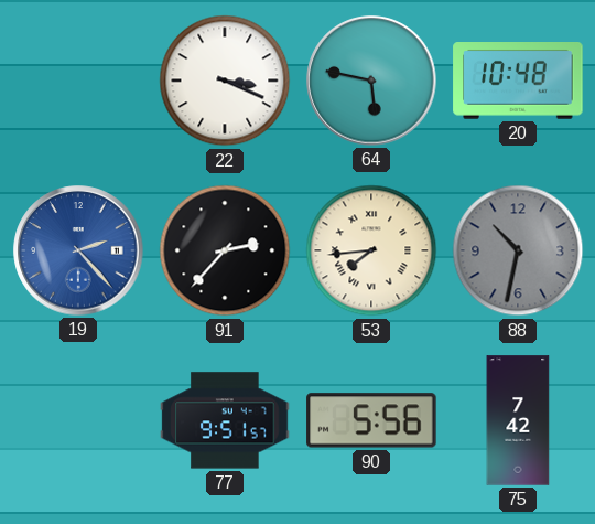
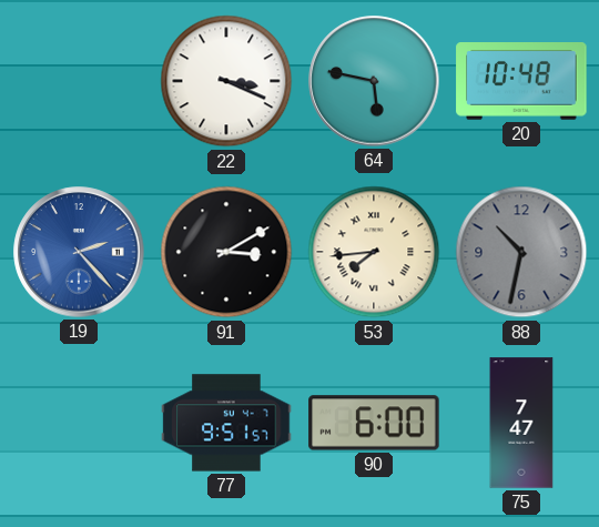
91: 2:37 -> 3:10 (226, 252)
90: 5:56 -> 6:00 (374, 423)
75: 7:42 -> 7:47 (521, 423)
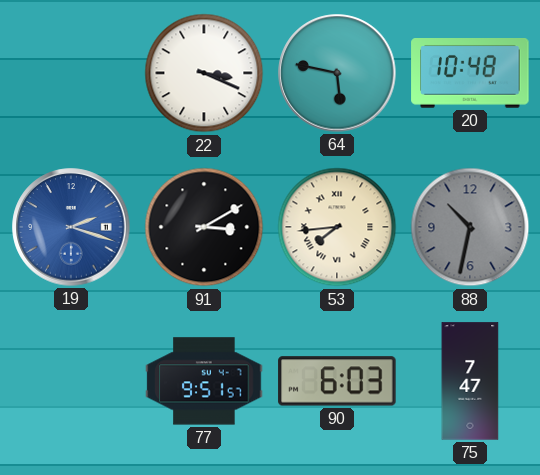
19: 2:23 -> 2:18 (71, 227)
90: 6:00 -> 6:03 (337, 381)
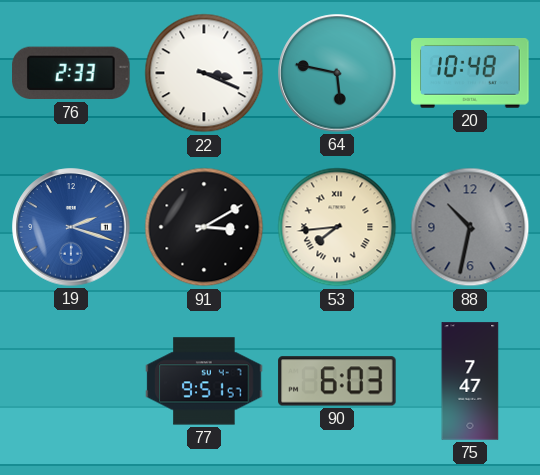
76: none -> 2:33 (71, 73)
